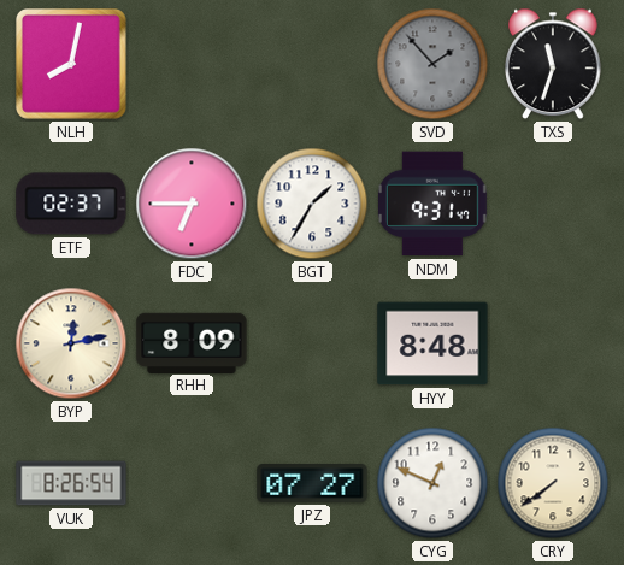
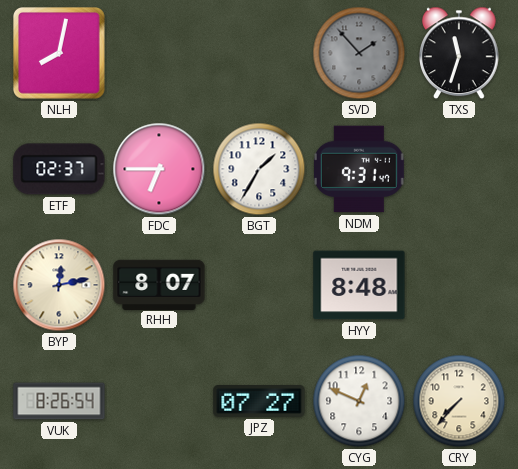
RHH: 8:09 -> 8:07 (159, 284)
CRY: 7:39 -> 7:37 (459, 401)
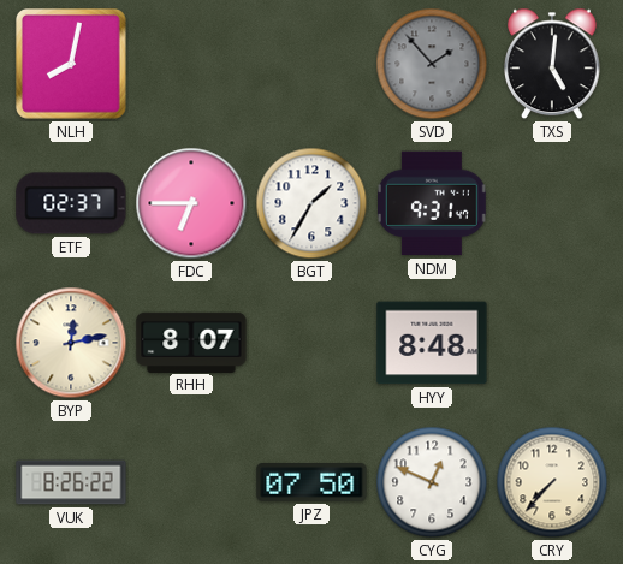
TXS: 11:33 -> 5:01 (552, 64)
VUK: 8:26:54 -> 8:26:22 (71, 482)
JPZ: 07:27 -> 07:50 (311, 482)
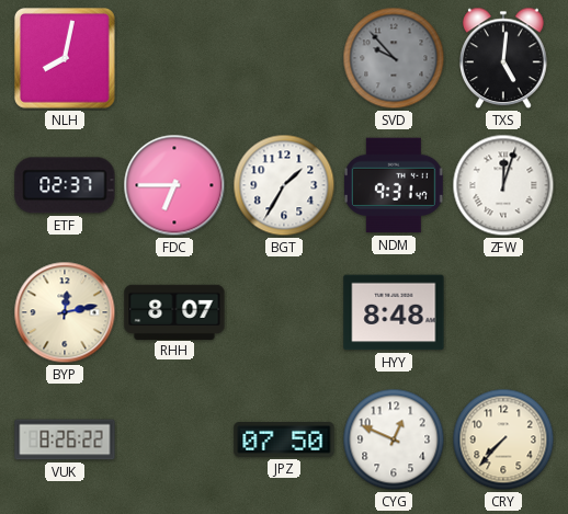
SVD: 1:53 -> 9:53 (394, 58)
ZFW: none -> 12:03 (503, 185)
